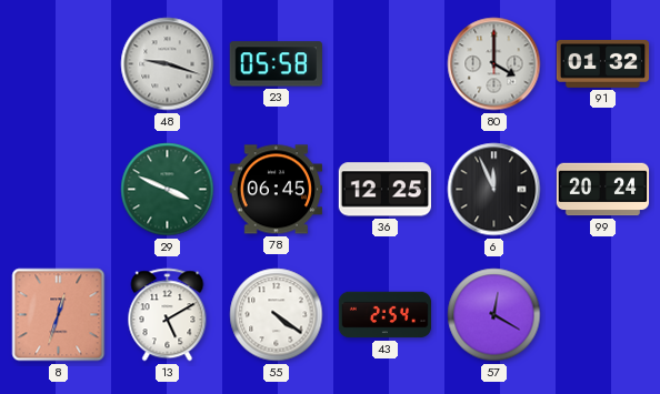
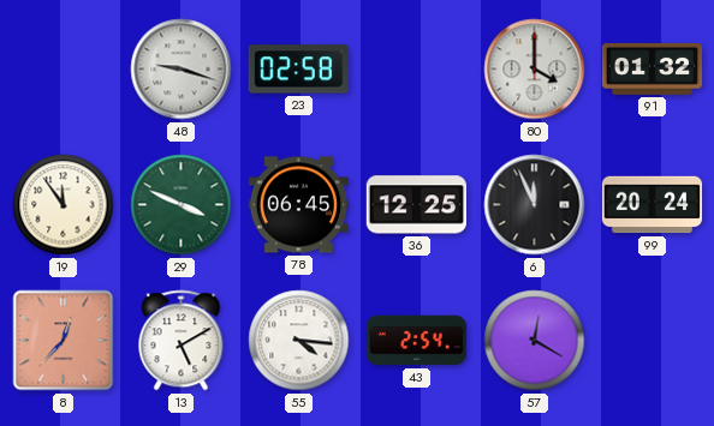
23: 05:58 -> 02:58 (298, 70)
19: none -> 11:54 (64, 205)
8: 12:33 -> 12:37 (64, 341)
55: 4:21 -> 4:16 (299, 341)
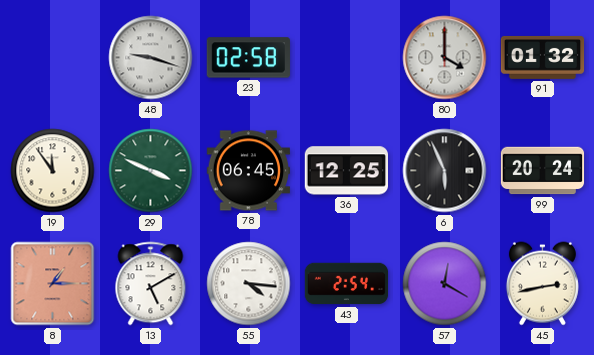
6: 11:56 -> 5:56 (445, 171)
8: 12:37 -> 1:15 (53, 284)
45: none -> 2:43 (542, 284)
